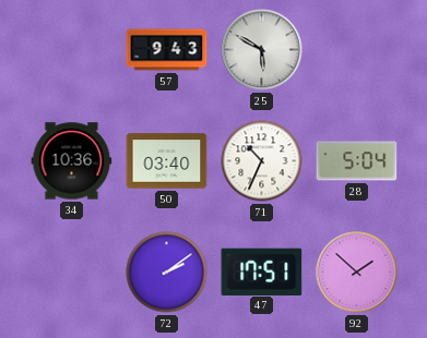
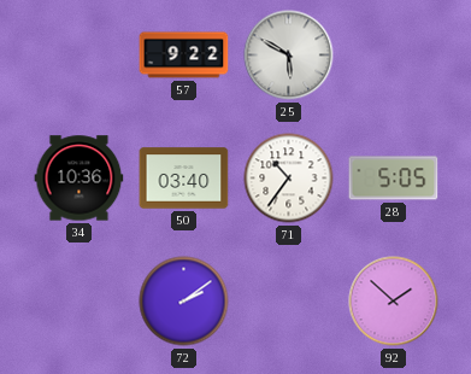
57: 9:43 -> 9:22 (184, 55)
71: 10:34 -> 10:36 (289, 179)
28: 5:04 -> 5:05 (394, 179)
47: 17:51 -> none (262, 271)
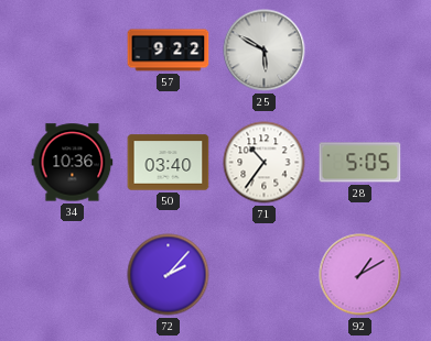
72: 2:09 -> 2:07 (169, 275)
92: 1:52 -> 1:10 (360, 275)
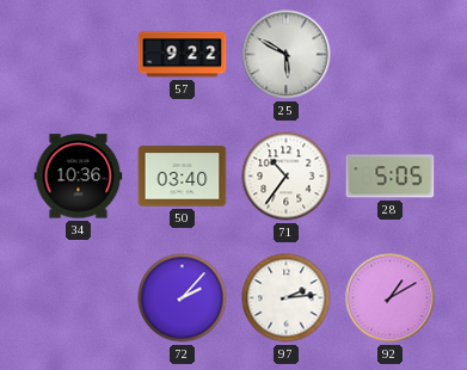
97: none -> 2:14 (287, 298)
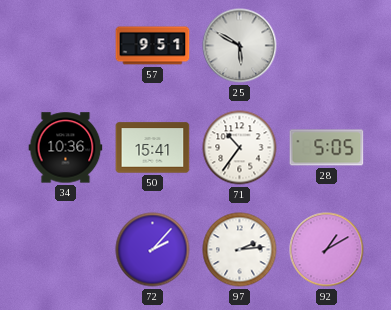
57: 9:22 -> 9:51 (153, 46)
50: 03:40 -> 15:41 (153, 148)
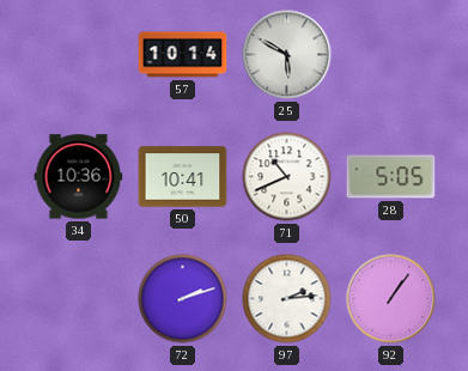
57: 9:51 -> 10:14 (183, 55)
50: 15:41 -> 10:41 (183, 177)
71: 10:36 -> 10:41 (287, 177)
72: 2:07 -> 2:12 (183, 299)
92: 1:10 -> 1:06 (391, 299)
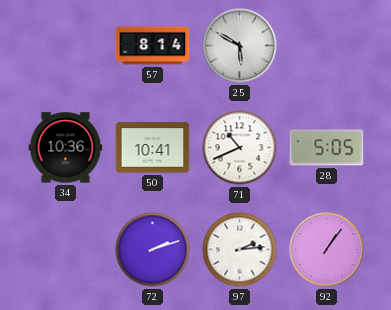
57: 10:14 -> 8:14 (153, 46)
